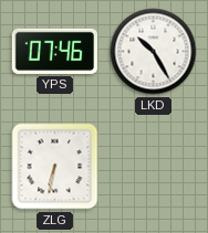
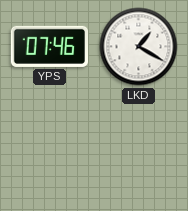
LKD: 10:25 -> 1:20 (139, 47)
ZLG: 6:32 -> none (55, 167)
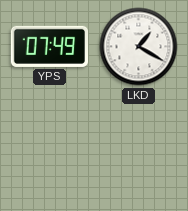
YPS: 07:46 -> 07:49 (49, 46)
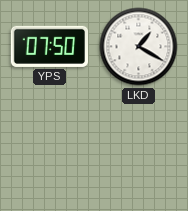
YPS: 07:49 -> 07:50 (49, 46)
